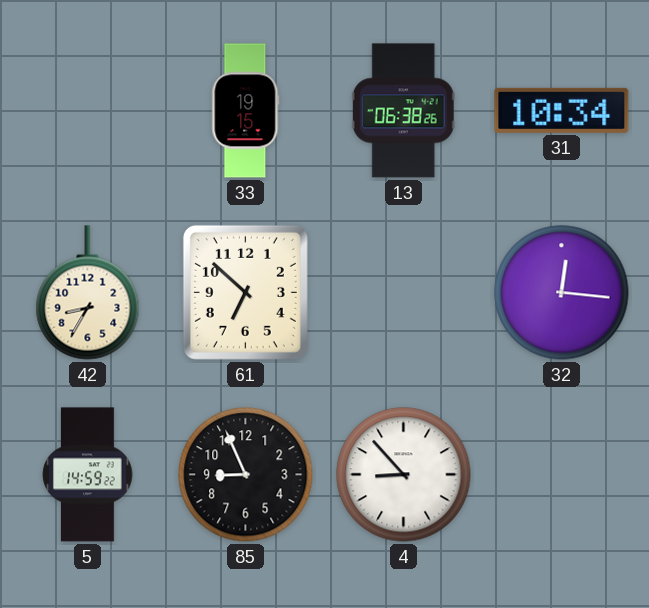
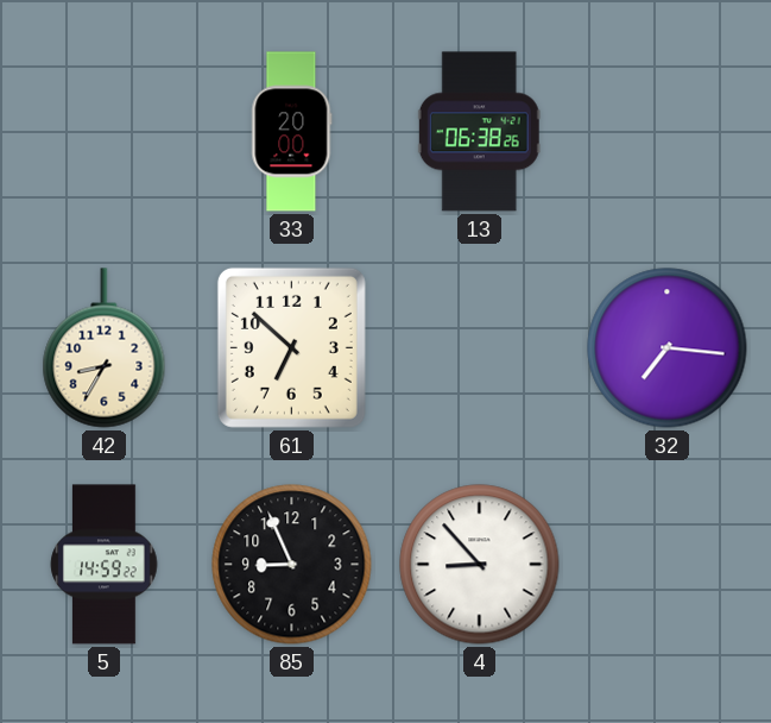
33: 19:15 -> 20:00 (292, 132)
31: 10:34 -> none (562, 110)
32: 12:16 -> 7:16 (668, 348)
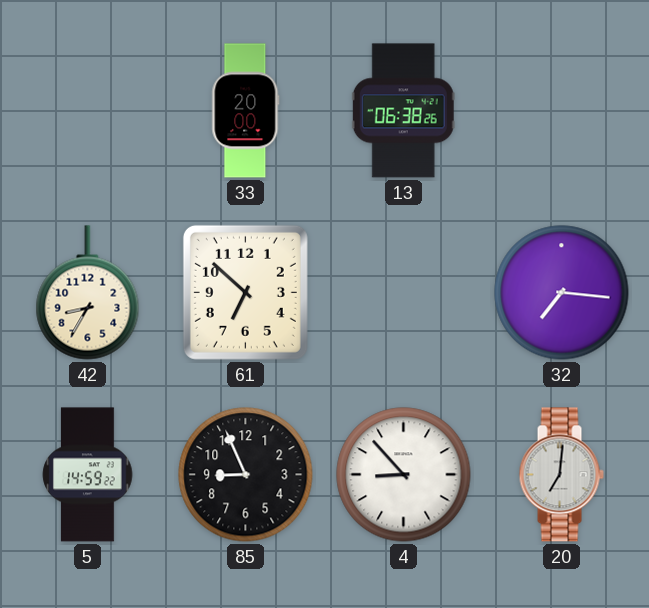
20: none -> 7:01 (561, 475)
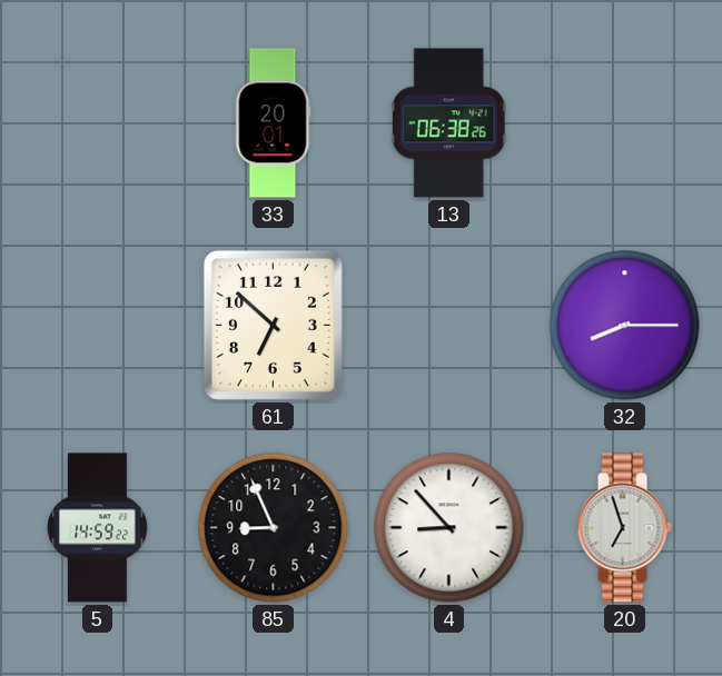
33: 20:00 -> 20:01 (274, 123)
42: 8:35 -> none (88, 293)
32: 7:16 -> 8:15 (625, 326)
20: 7:01 -> 6:57 (624, 528)
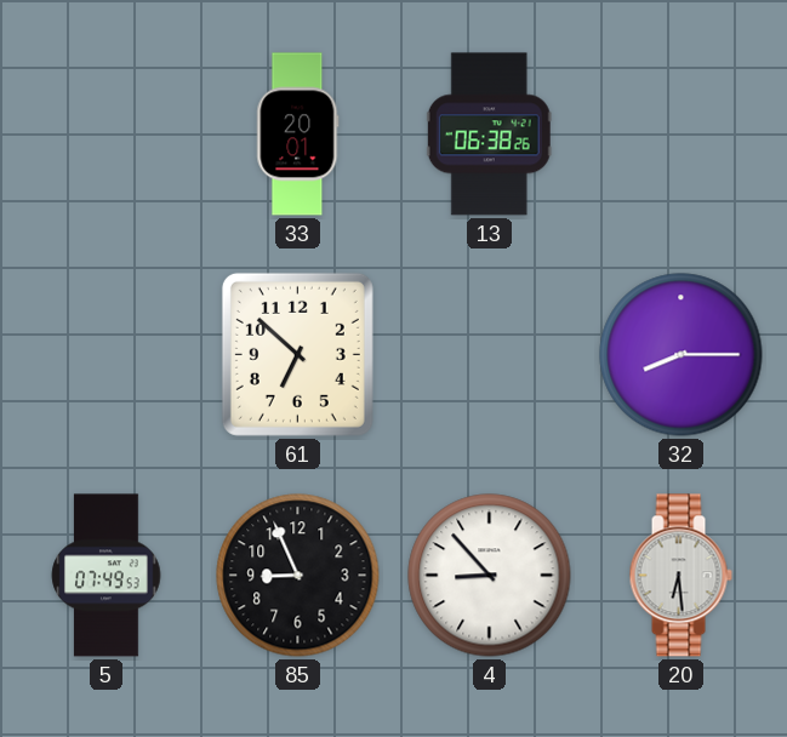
5: 14:59 -> 07:49 (107, 576)
20: 6:57 -> 6:29 (680, 576)
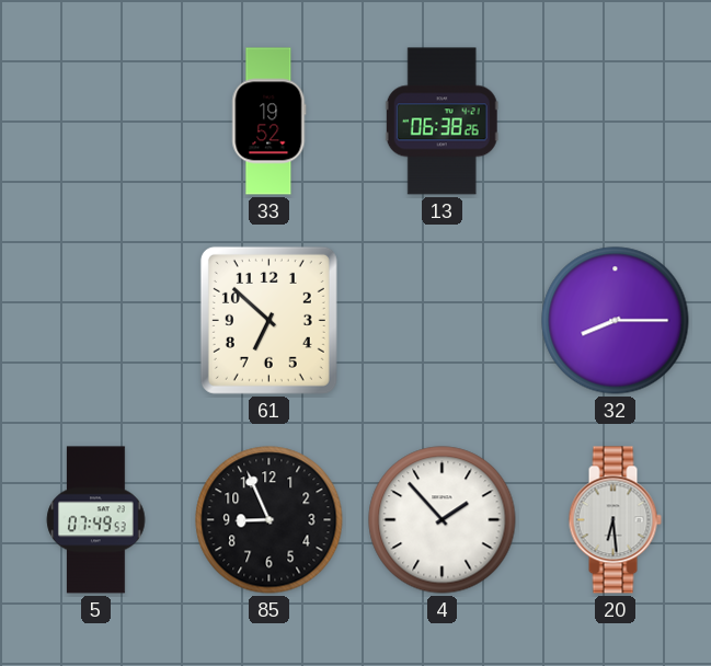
33: 20:01 -> 19:52 (270, 122)
4: 8:53 -> 1:53 (443, 520)
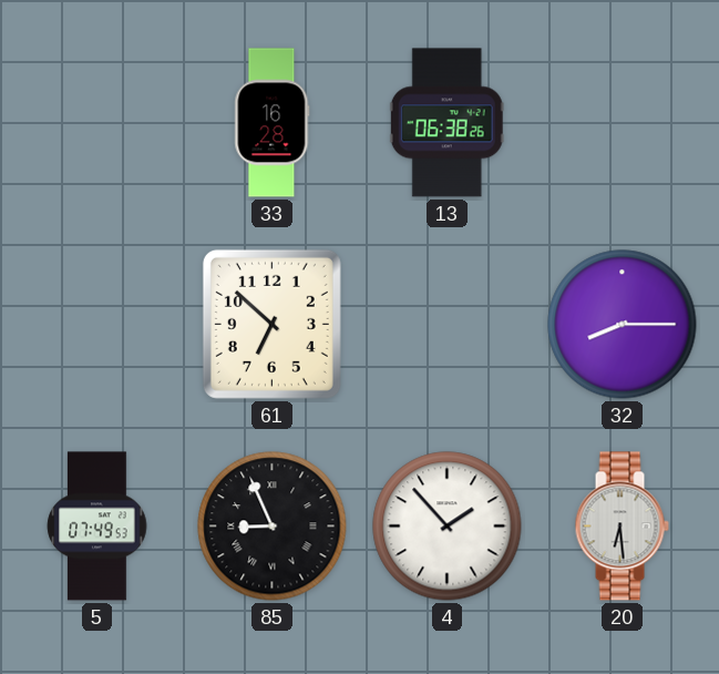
33: 19:52 -> 16:28 (273, 123)
85 numerals: Arabic -> Roman (273, 527)
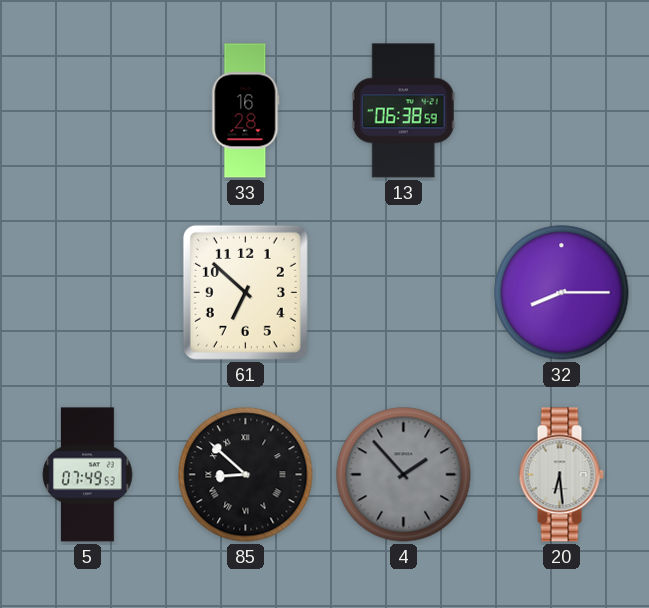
13: 06:38:26 -> 06:38:59 (403, 111)
85: 8:56 -> 8:52 (246, 475)
4 dial: white -> grey (404, 475)
